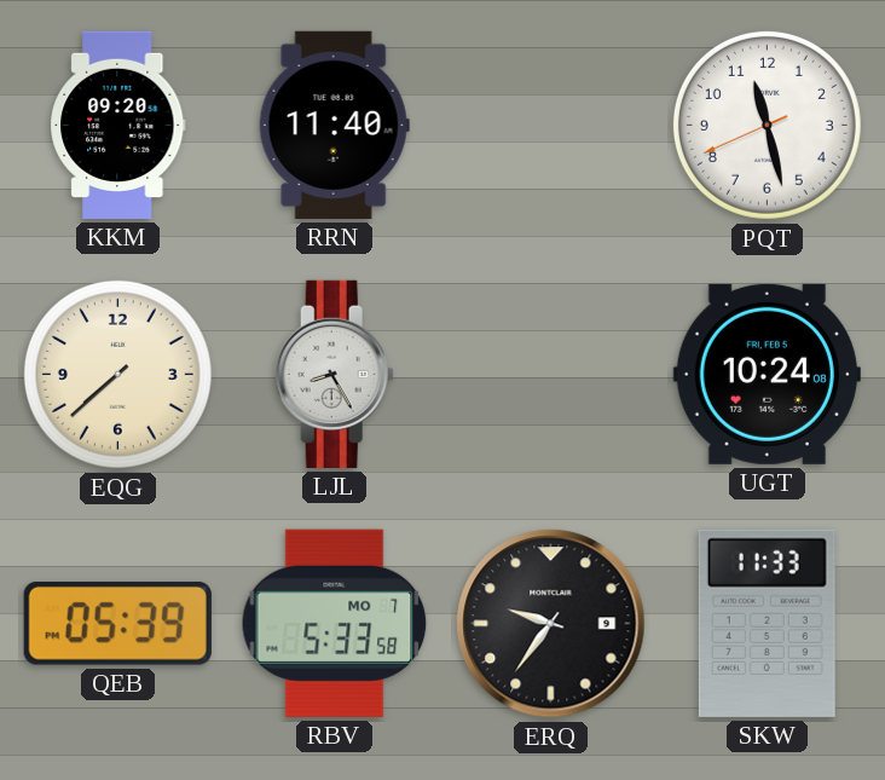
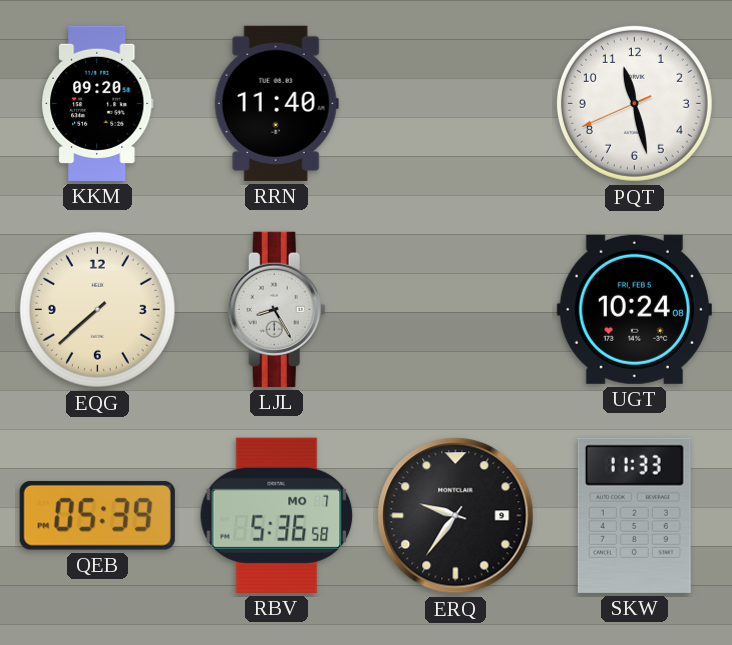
RBV: 5:33 -> 5:36 (277, 515)
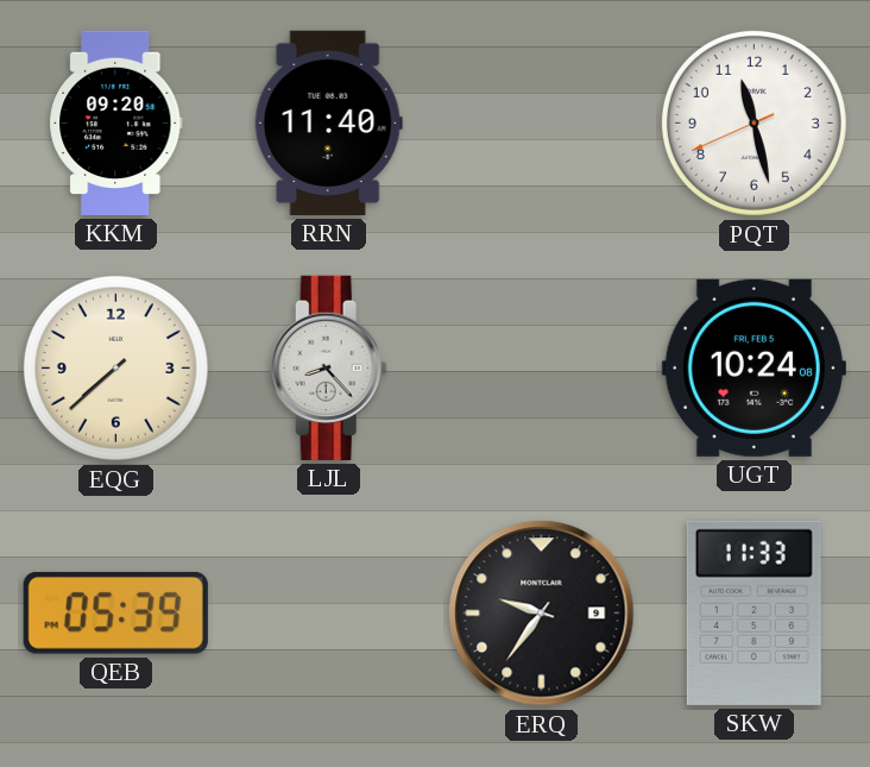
LJL: 8:25 -> 8:23 (328, 367)
RBV: 5:36 -> none (277, 515)
